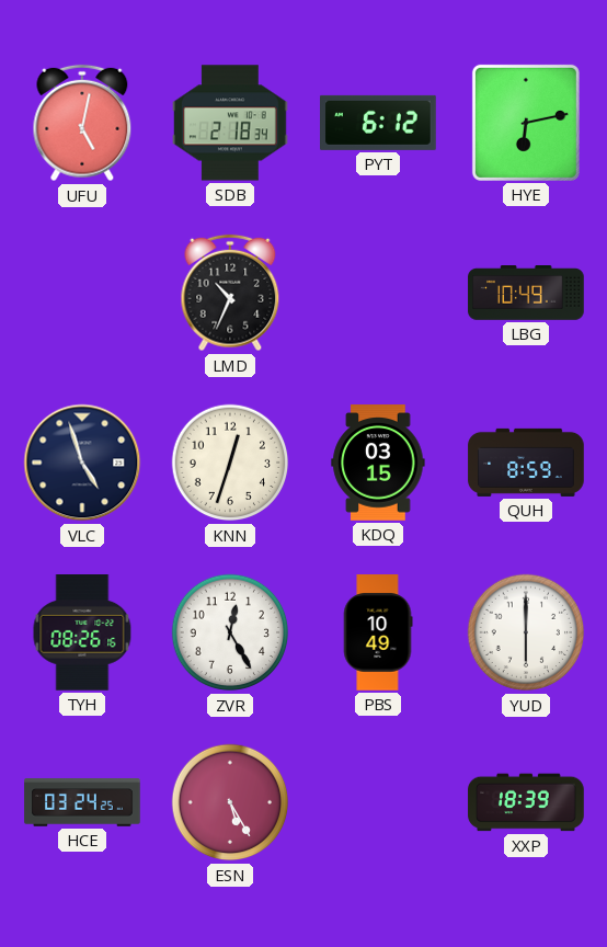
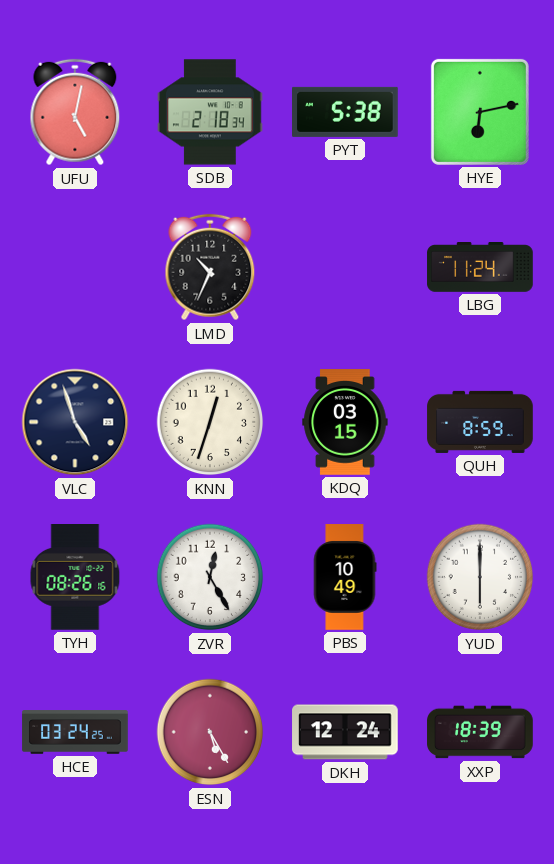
PYT: 6:12 -> 5:38 (346, 112)
LBG: 10:49 -> 11:24 (480, 268)
DKH: none -> 12:24 (345, 732)
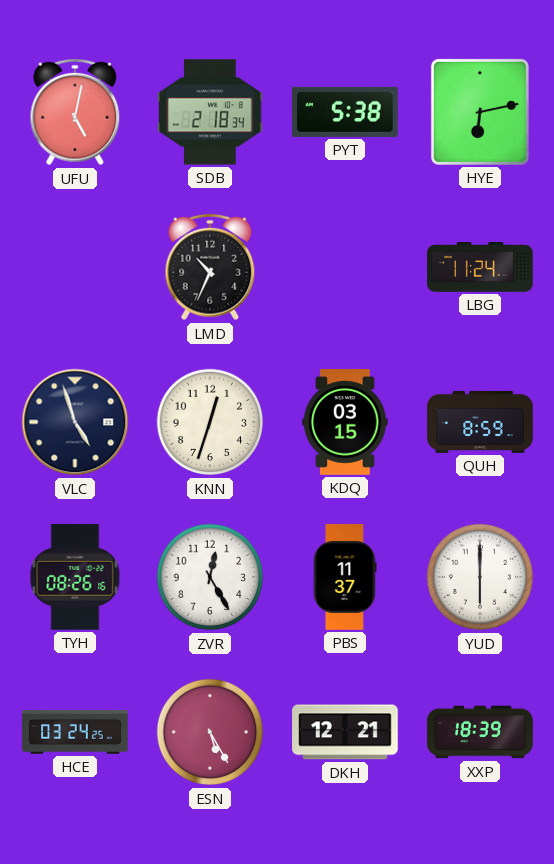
PBS: 10:49 -> 11:37 (345, 577)
DKH: 12:24 -> 12:21 (345, 732)
